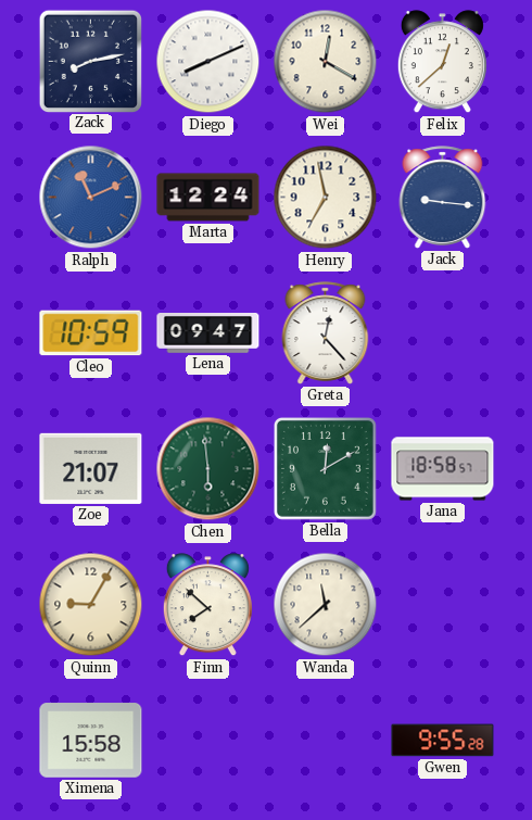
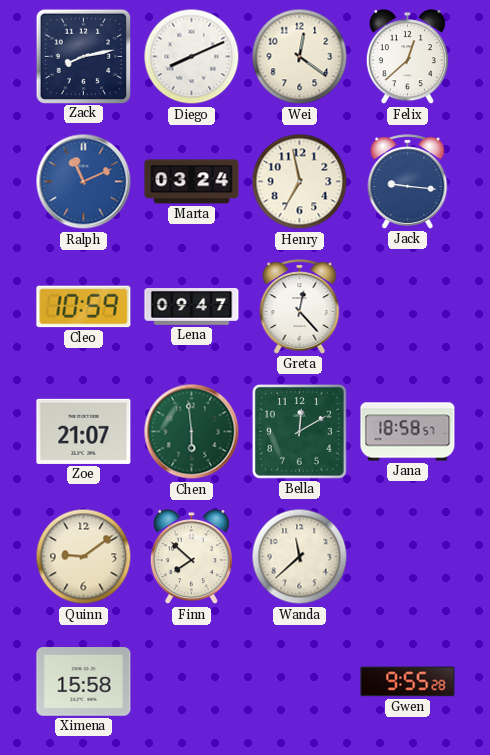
Wei: 12:20 -> 12:21 (300, 57)
Marta: 12:24 -> 03:24 (192, 182)
Quinn: 9:05 -> 9:09 (84, 557)
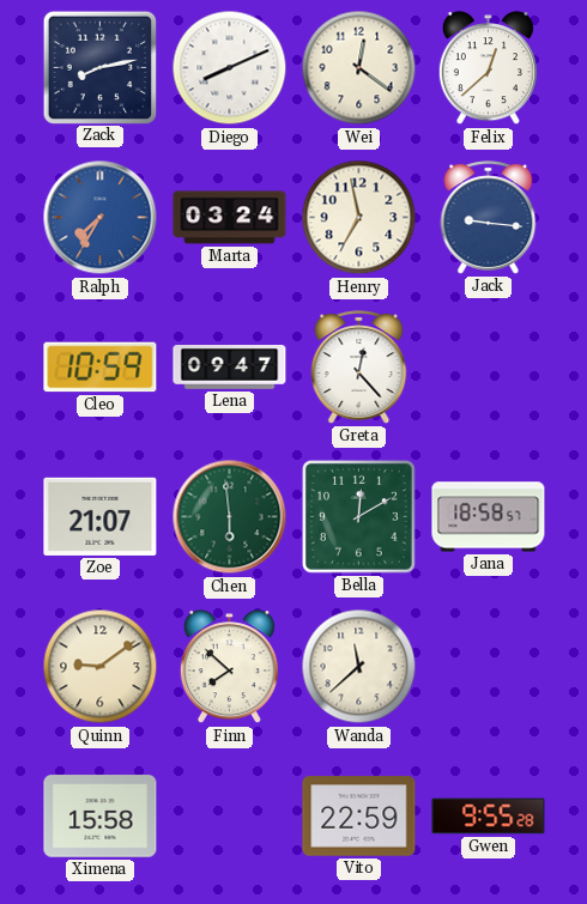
Ralph: 11:11 -> 7:35 (101, 218)
Vito: none -> 22:59 (359, 817)
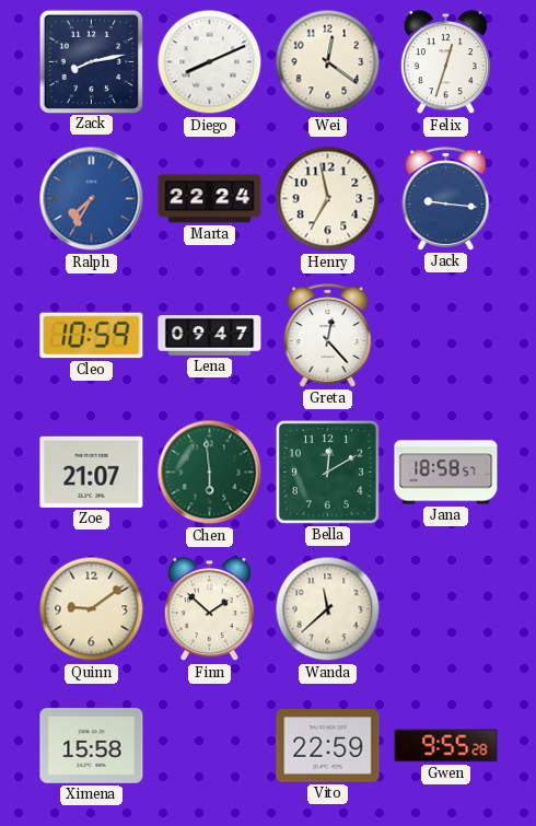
Felix: 12:38 -> 12:33 (445, 62)
Marta: 03:24 -> 22:24 (210, 199)
Finn: 7:52 -> 1:52 (209, 609)
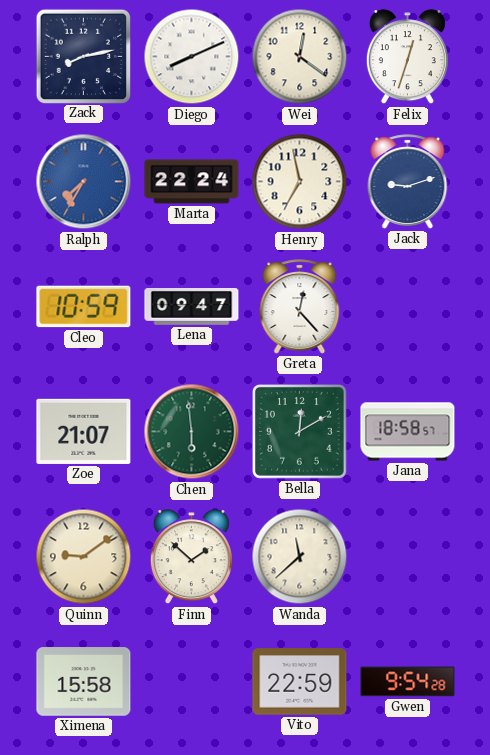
Jack: 9:16 -> 9:12 (408, 182)
Gwen: 9:55 -> 9:54 (408, 682)
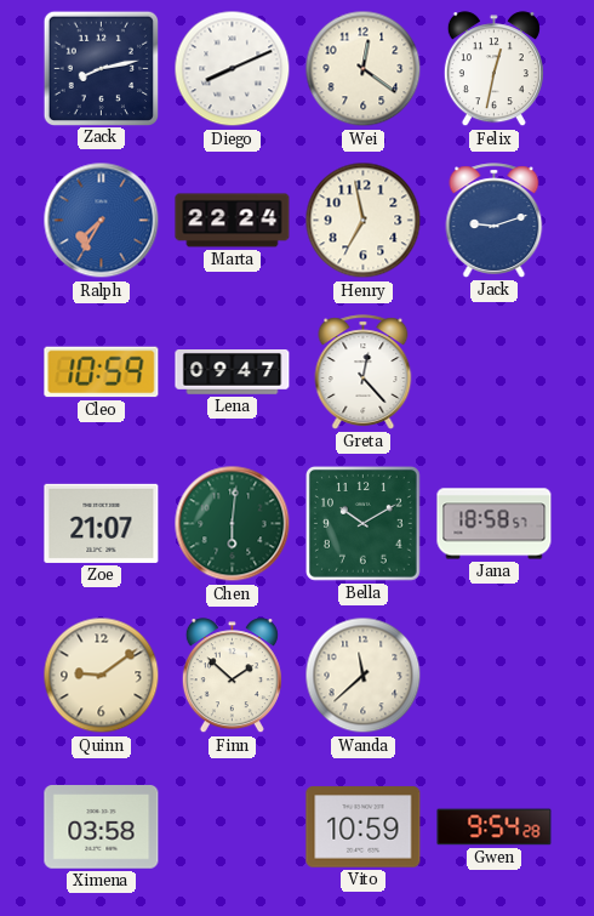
Felix: 12:33 -> 12:32 (493, 69)
Chen: 5:59 -> 6:01 (233, 524)
Bella: 12:10 -> 10:10 (364, 524)
Ximena: 15:58 -> 03:58 (102, 827)
Vito: 22:59 -> 10:59 (364, 827)
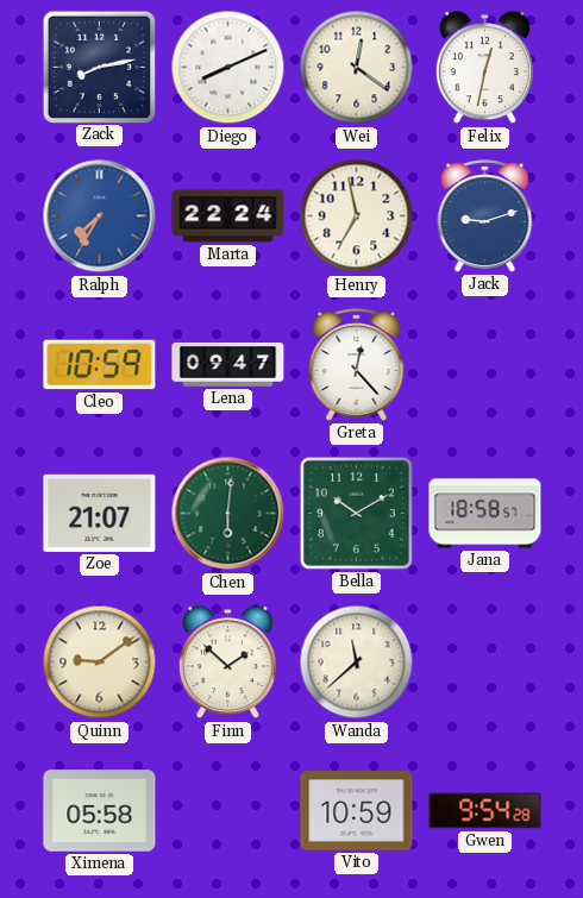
Ximena: 03:58 -> 05:58 (100, 811)
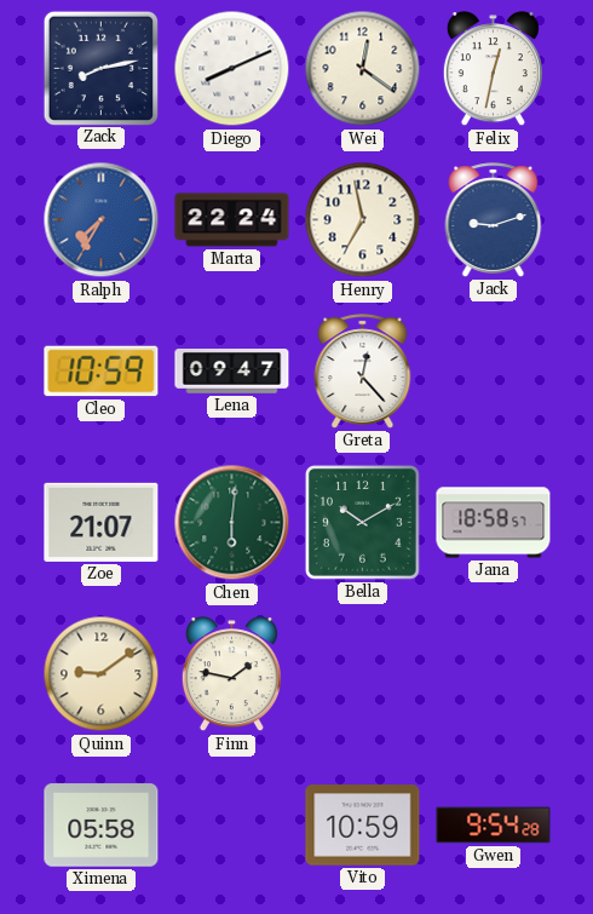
Finn: 1:52 -> 1:47 (231, 674)
Wanda: 11:38 -> none (357, 662)
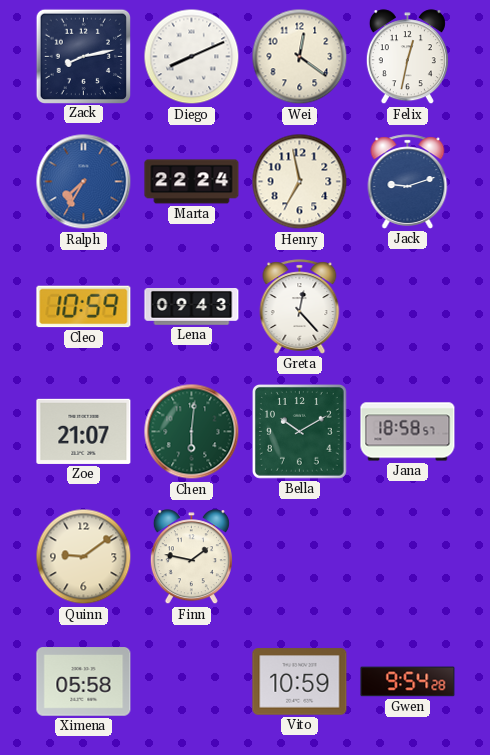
Lena: 09:47 -> 09:43 (192, 307)
